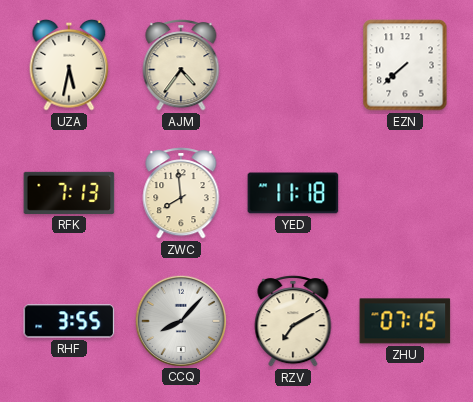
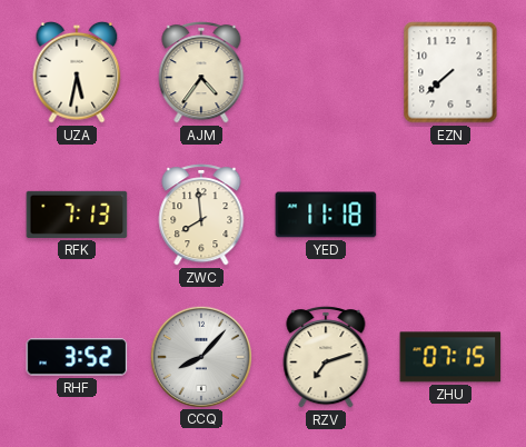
RHF: 3:55 -> 3:52 (77, 357)
RZV: 7:10 -> 7:12 (326, 357)
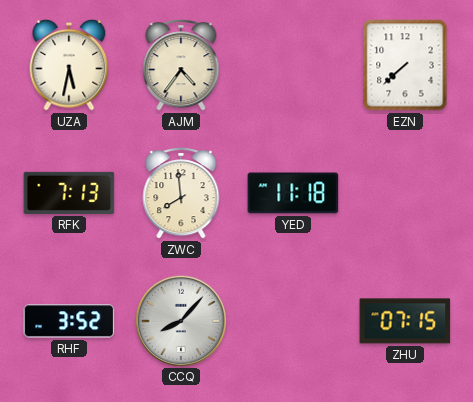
RZV: 7:12 -> none (326, 357)
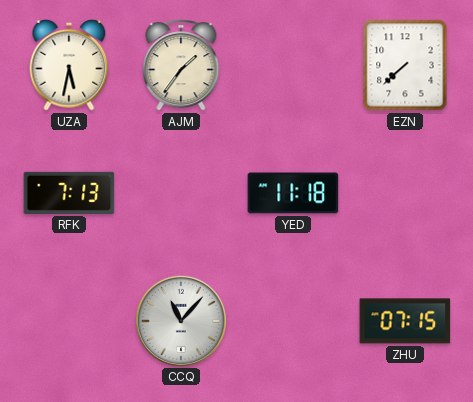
AJM: 4:36 -> 1:36 (181, 65)
ZWC: 7:59 -> none (181, 193)
RHF: 3:52 -> none (69, 321)
CCQ: 8:07 -> 11:07 (180, 320)
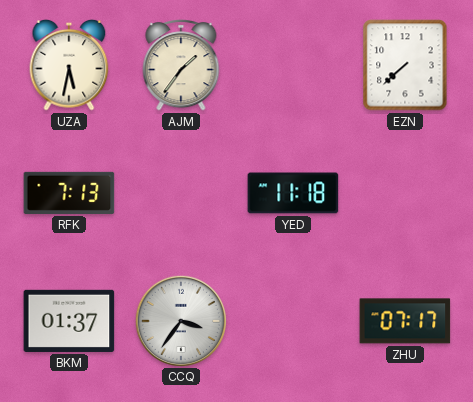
BKM: none -> 01:37 (69, 321)
CCQ: 11:07 -> 3:36 (180, 320)
ZHU: 07:15 -> 07:17 (405, 321)
